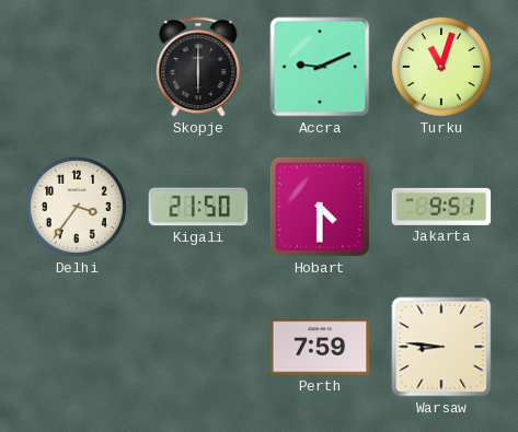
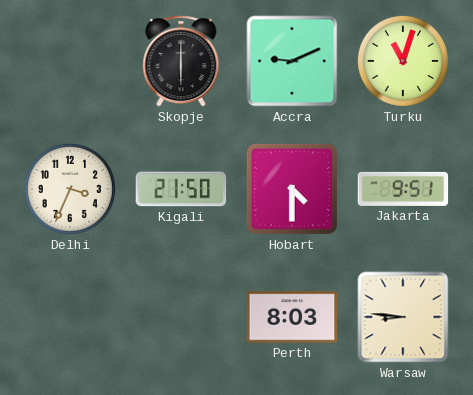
Delhi: 3:36 -> 3:34 (70, 189)
Perth: 7:59 -> 8:03 (292, 317)
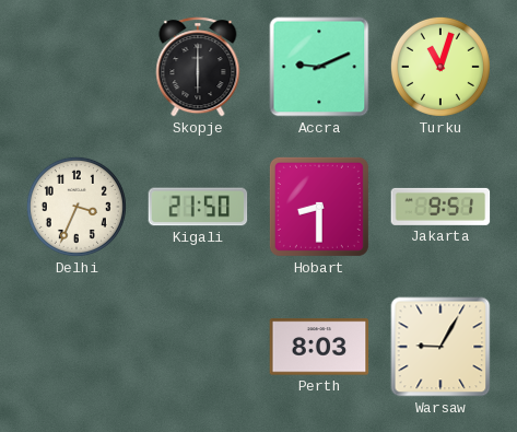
Hobart: 4:30 -> 8:30 (319, 207)
Warsaw: 8:46 -> 9:05 (440, 347)
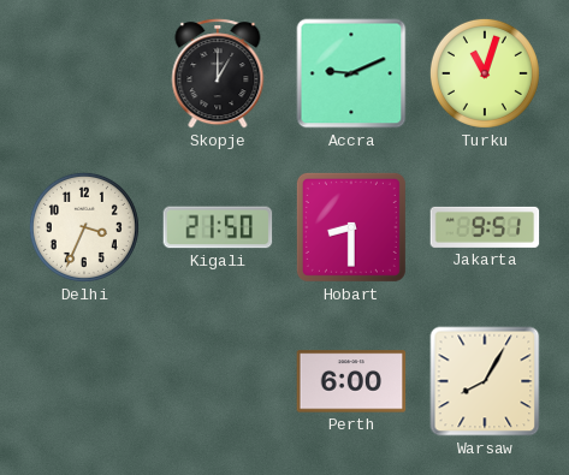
Skopje: 6:00 -> 1:00 (218, 73)
Perth: 8:03 -> 6:00 (351, 381)
Warsaw: 9:05 -> 8:05 (485, 381)
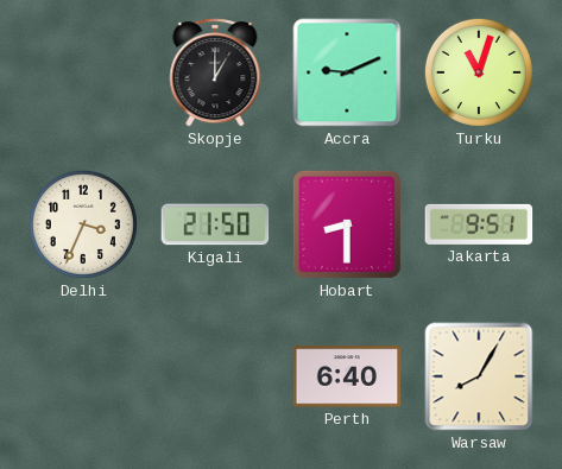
Perth: 6:00 -> 6:40 (347, 376)
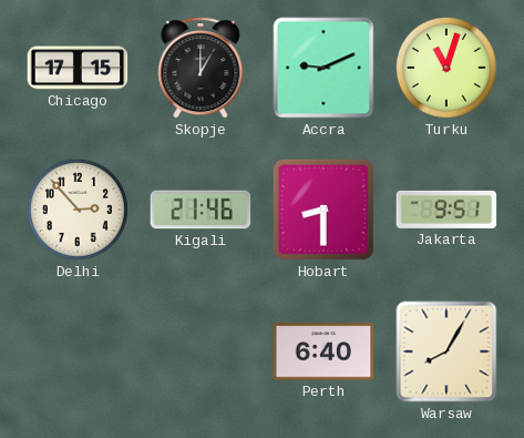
Chicago: none -> 17:15 (78, 68)
Delhi: 3:34 -> 2:53 (78, 210)
Kigali: 21:50 -> 21:46 (201, 210)
